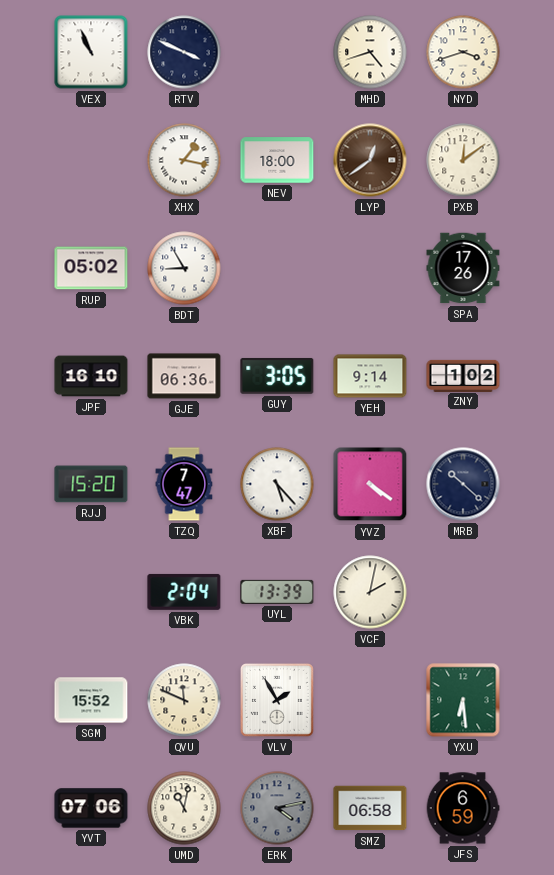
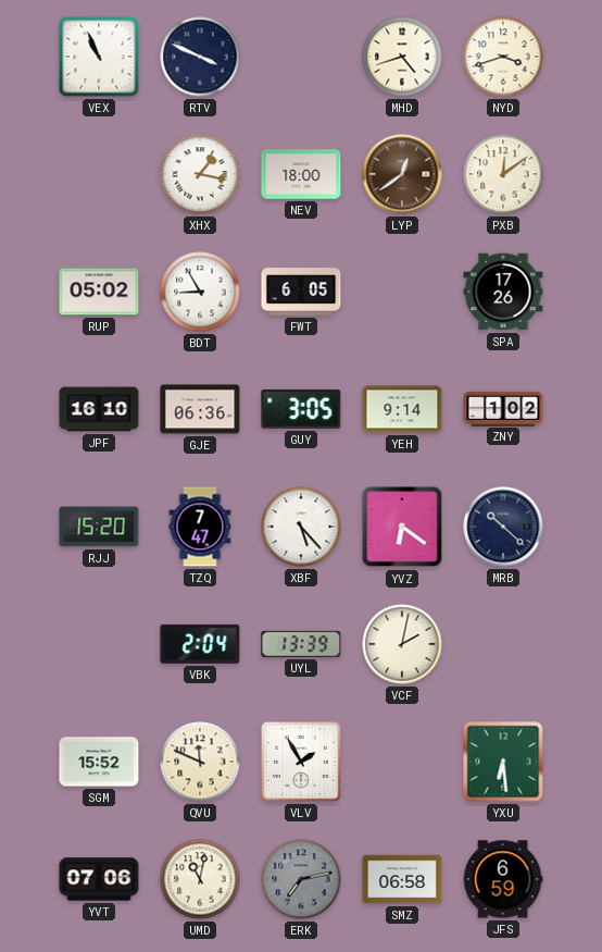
FWT: none -> 6:05 (301, 292)
YVZ: 4:21 -> 6:21 (402, 527)
ERK: 4:13 -> 7:13 (301, 879)
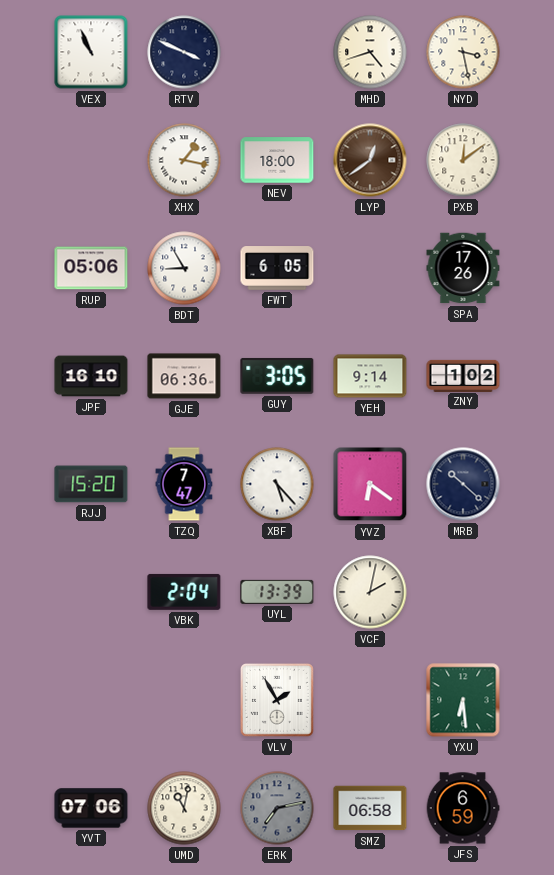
NYD: 3:42 -> 3:28 (463, 52)
RUP: 05:02 -> 05:06 (91, 268)
SGM: 15:52 -> none (99, 762)
QVU: 11:49 -> none (200, 762)
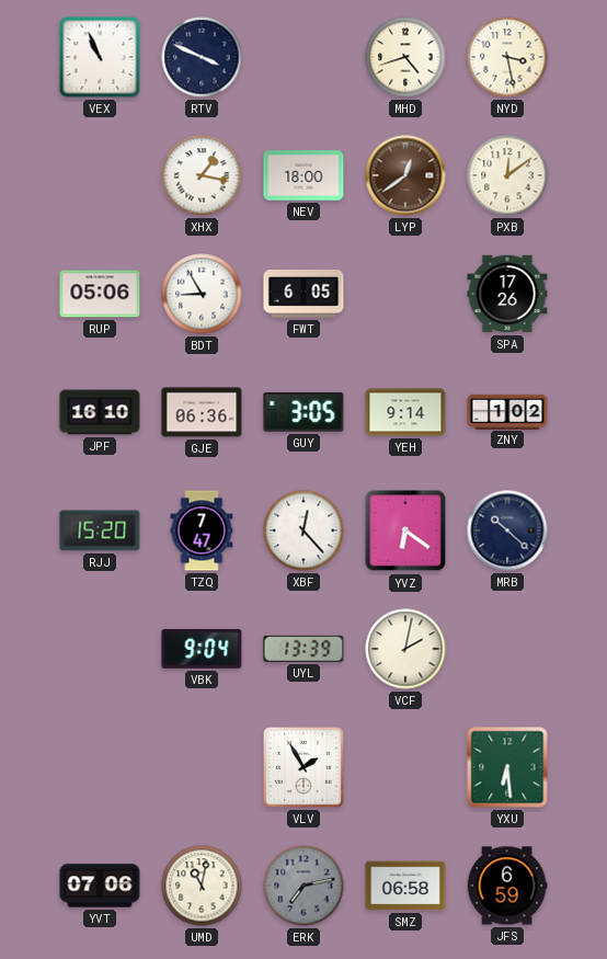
XBF: 5:23 -> 12:23 (303, 530)
VBK: 2:04 -> 9:04 (202, 649)
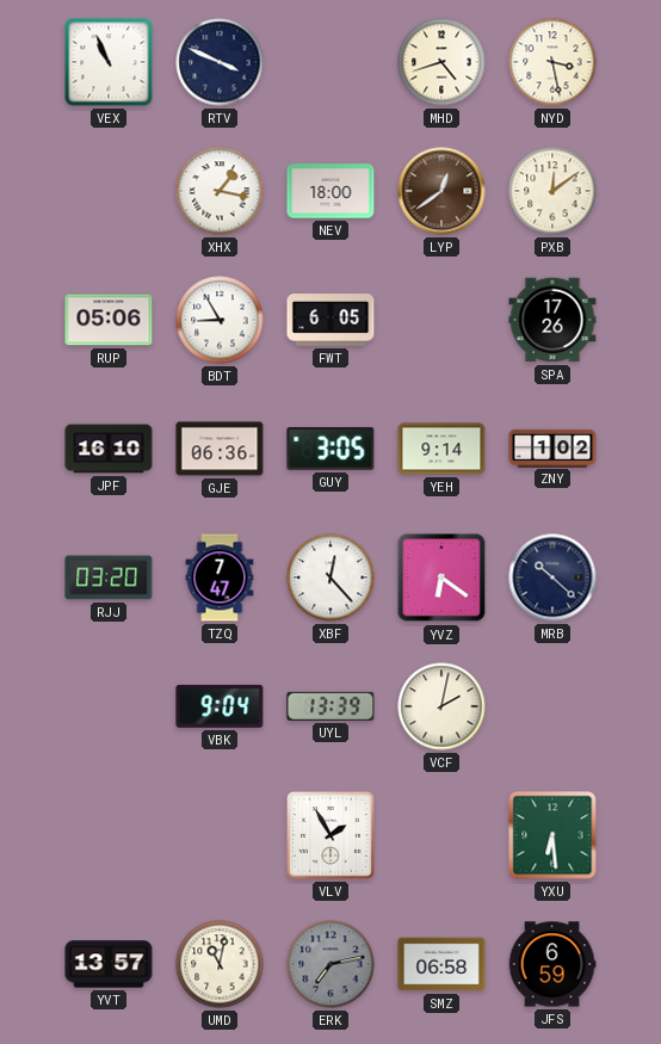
RJJ: 15:20 -> 03:20 (109, 577)
YVT: 07:06 -> 13:57 (109, 964)
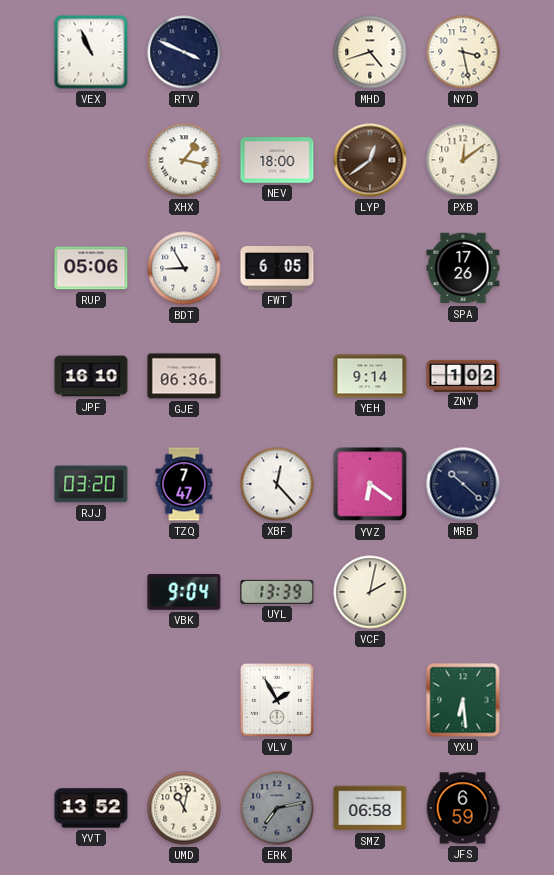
GUY: 3:05 -> none (330, 449)
YVT: 13:57 -> 13:52 (91, 808)
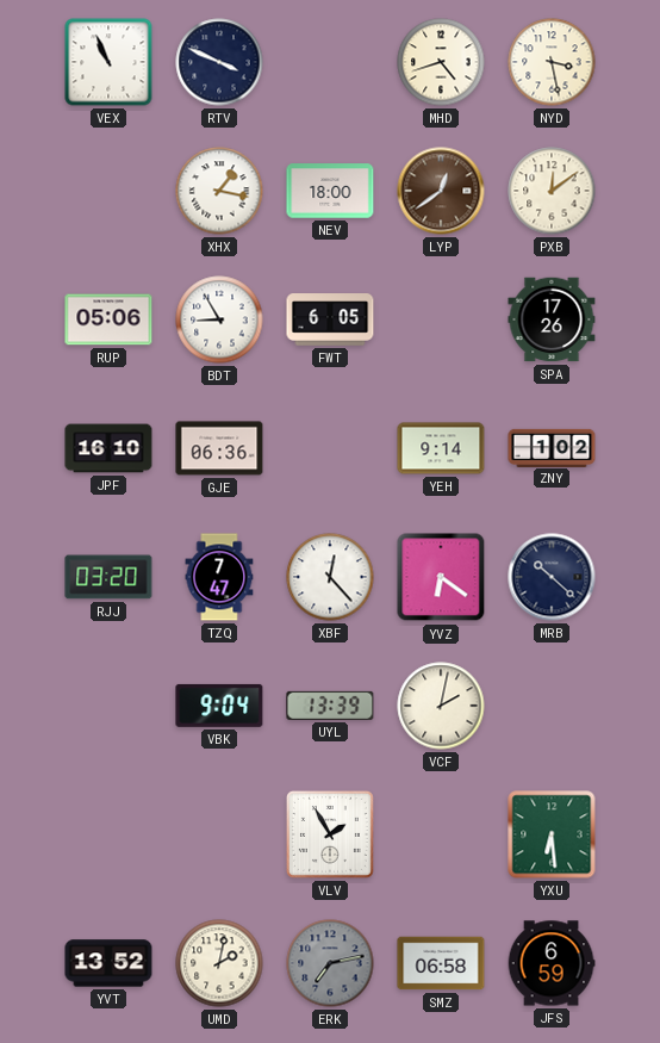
UMD: 11:02 -> 2:02 (219, 963)
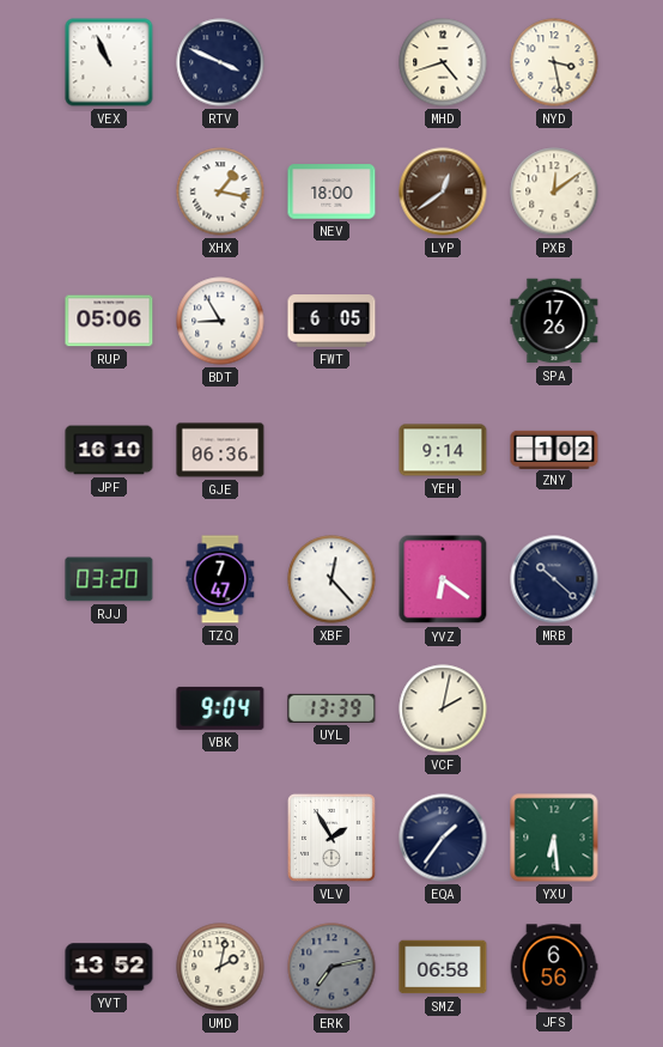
EQA: none -> 1:36 (443, 838)
JFS: 6:59 -> 6:56 (554, 967)
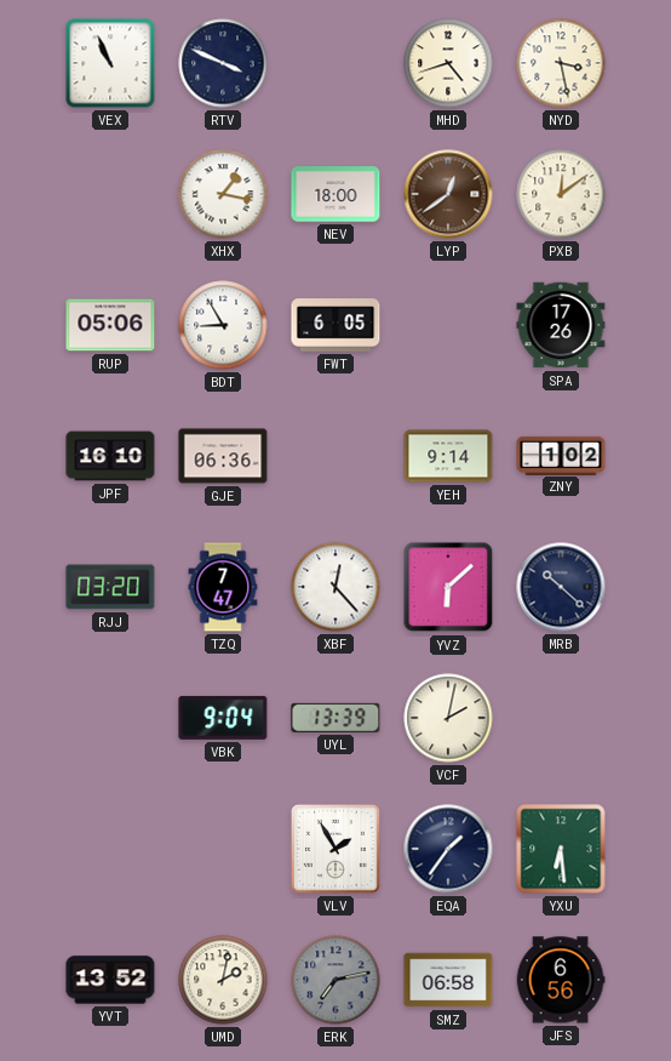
YVZ: 6:21 -> 6:08 (448, 587)
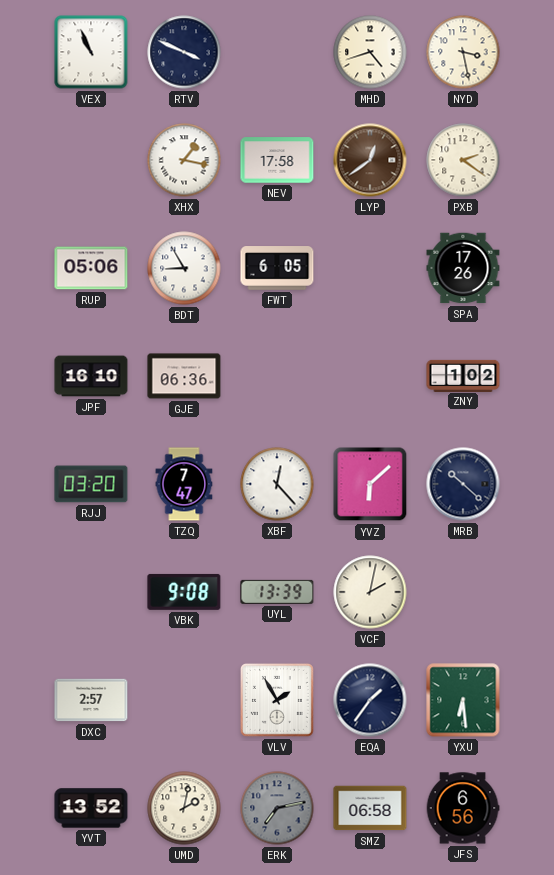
NEV: 18:00 -> 17:58 (277, 160)
PXB: 12:09 -> 2:21 (463, 160)
YEH: 9:14 -> none (448, 456)
VBK: 9:04 -> 9:08 (184, 592)
DXC: none -> 2:57 (91, 700)
